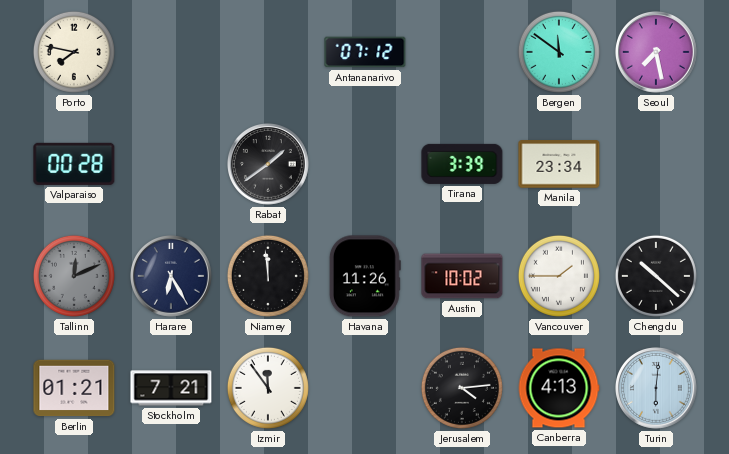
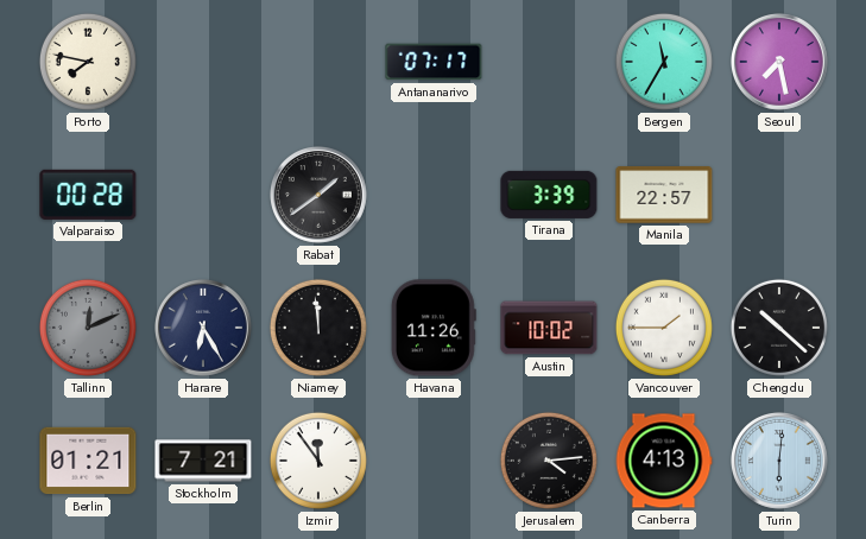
Antananarivo: 07:12 -> 07:17 (434, 62)
Bergen: 11:51 -> 11:35 (664, 62)
Manila: 23:34 -> 22:57 (664, 195)
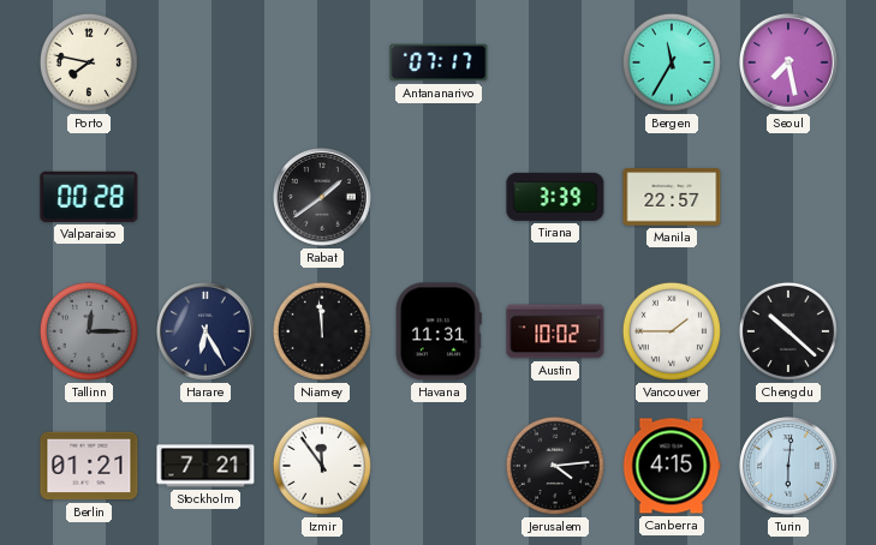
Tallinn: 12:11 -> 12:15 (89, 331)
Havana: 11:26 -> 11:31 (439, 331)
Canberra: 4:13 -> 4:15 (672, 466)
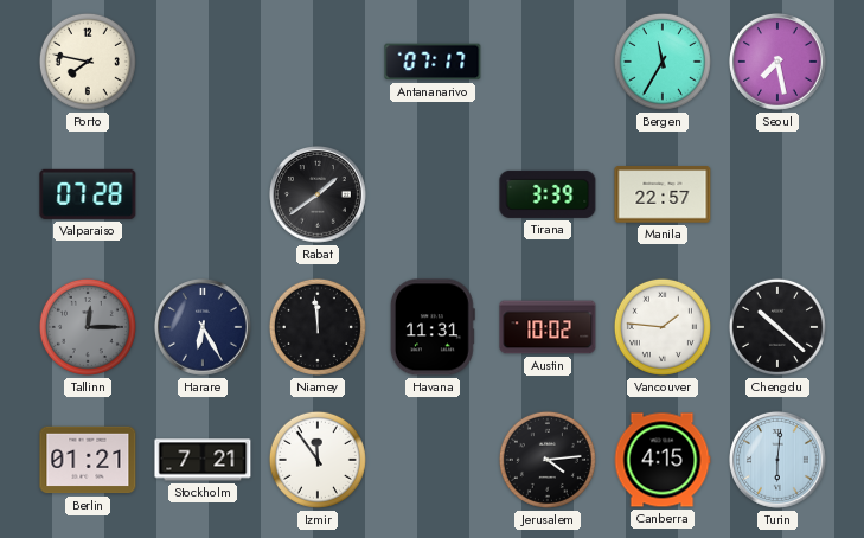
Valparaiso: 00:28 -> 07:28 (88, 194)
Vancouver: 1:45 -> 1:46 (663, 327)
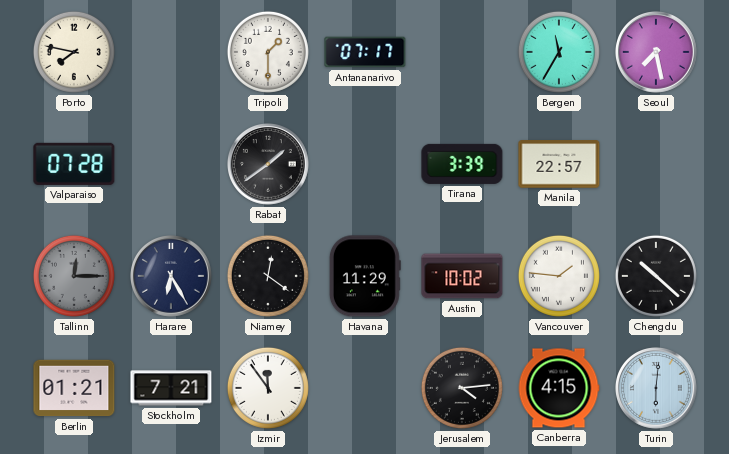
Tripoli: none -> 1:30 (268, 52)
Niamey: 11:59 -> 12:21 (268, 276)
Havana: 11:31 -> 11:29 (365, 276)
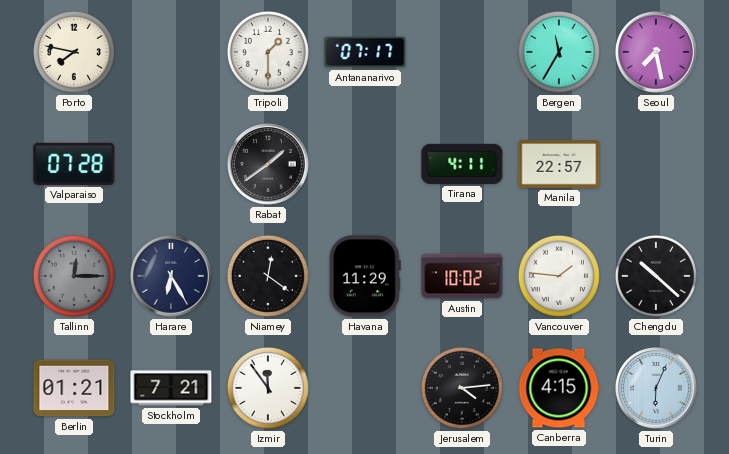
Tirana: 3:39 -> 4:11 (462, 164)
Turin: 6:01 -> 6:04 (657, 389)
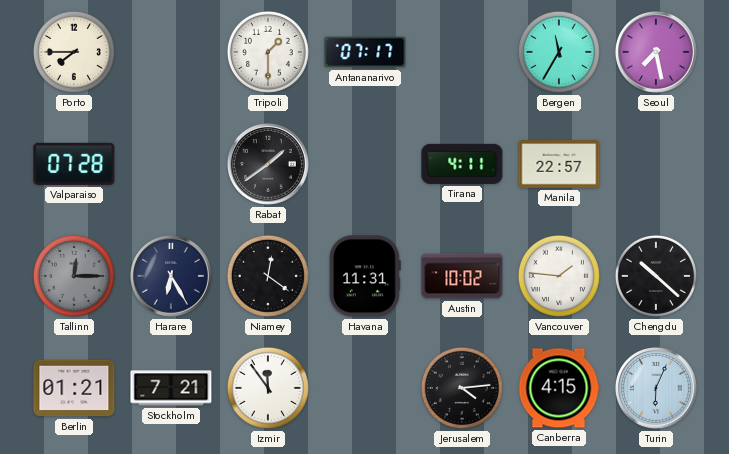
Porto: 7:47 -> 7:45 (74, 52)
Havana: 11:29 -> 11:31 (365, 276)
